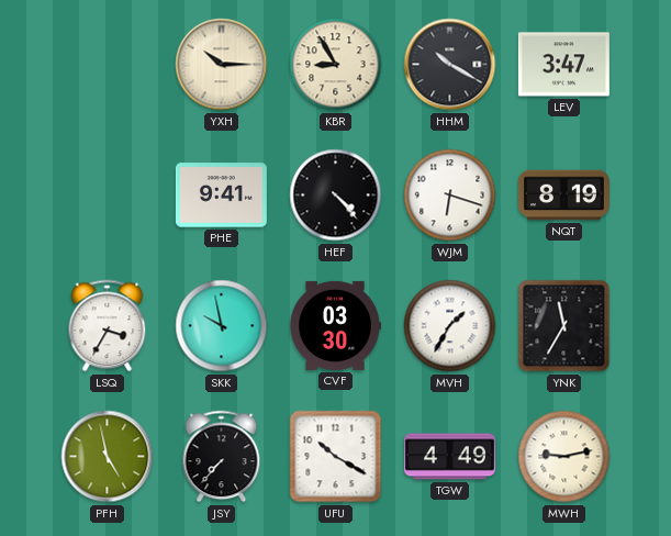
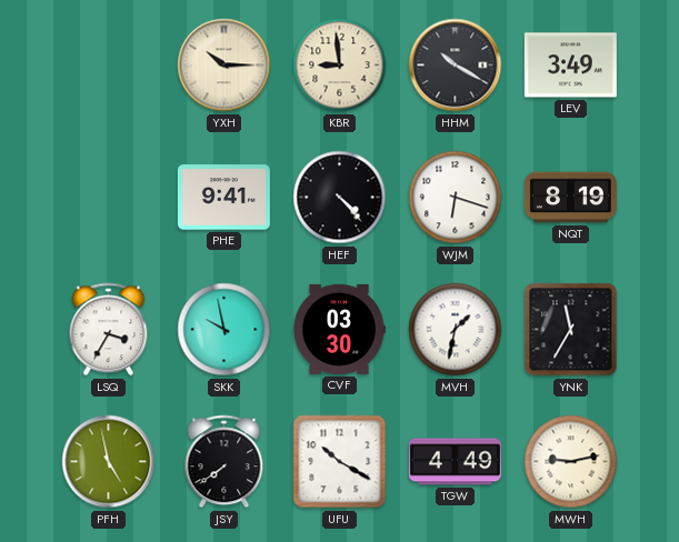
KBR: 8:55 -> 8:59 (340, 66)
LEV: 3:47 -> 3:49 (570, 66)
MVH: 1:35 -> 1:32 (456, 330)
JSY: 7:37 -> 7:39 (224, 462)
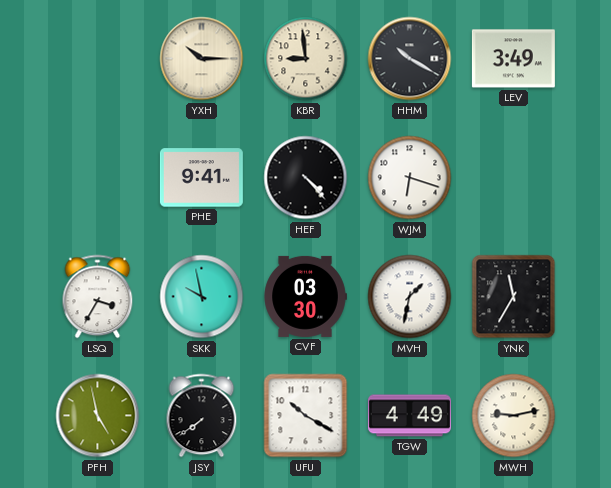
NQT: 8:19 -> none (570, 198)
